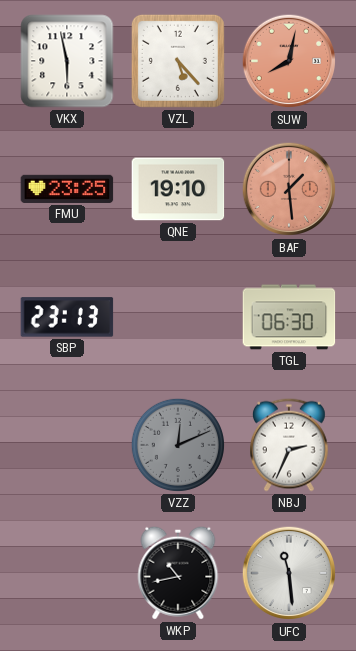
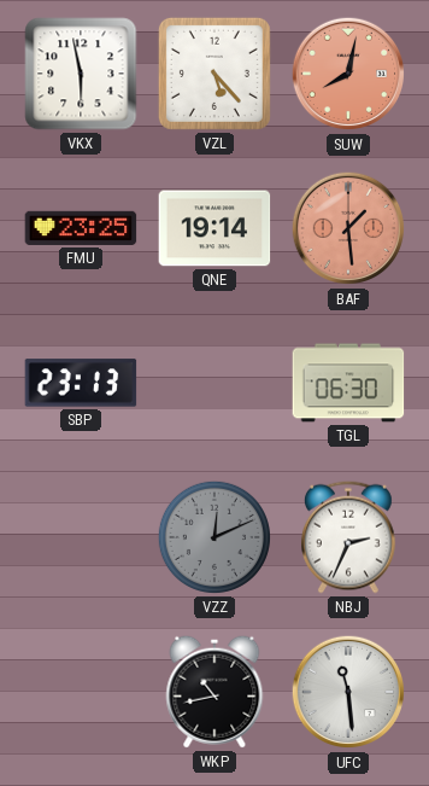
QNE: 19:10 -> 19:14 (214, 228)
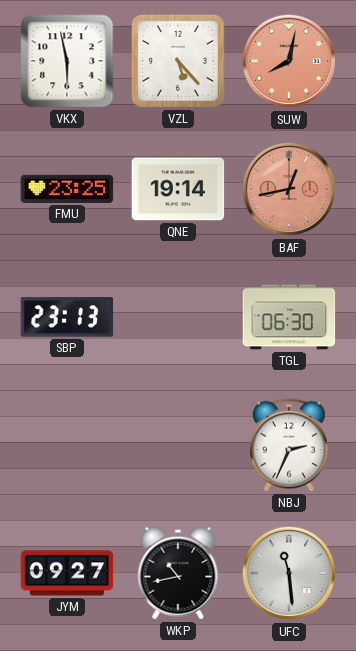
BAF: 1:29 -> 12:43 (289, 189)
VZZ: 12:11 -> none (214, 537)
JYM: none -> 09:27 (67, 573)
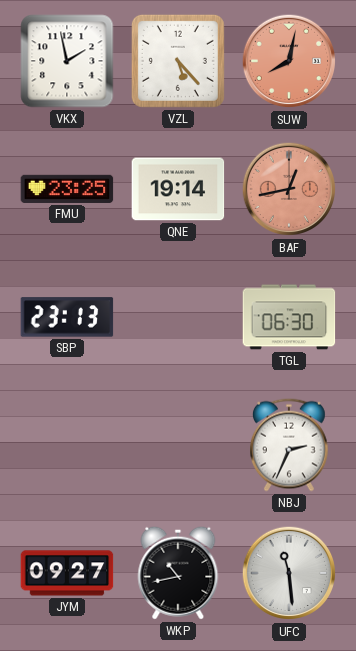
VKX: 5:58 -> 1:58 (67, 61)
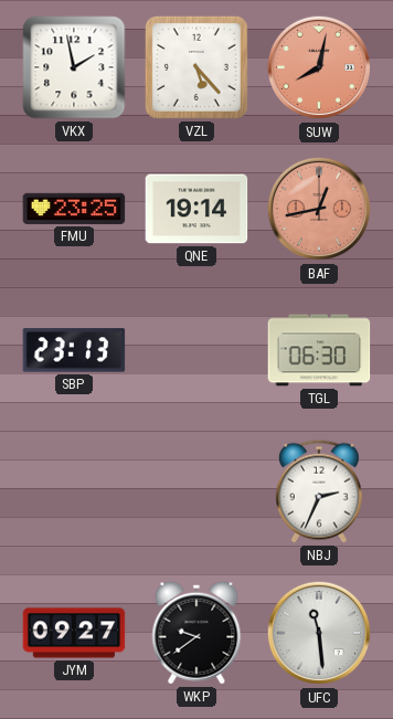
WKP: 10:43 -> 9:39 (197, 633)
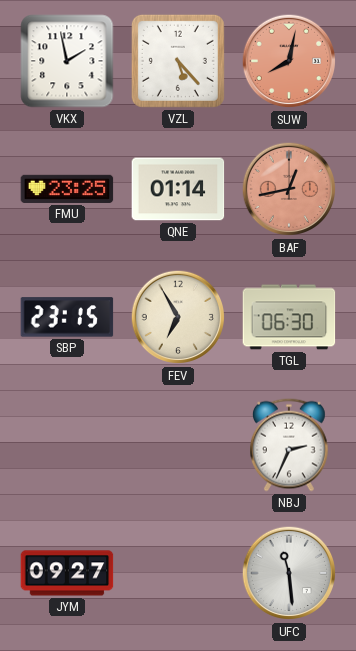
QNE: 19:14 -> 01:14 (178, 189)
SBP: 23:13 -> 23:15 (67, 317)
FEV: none -> 6:55 (178, 317)
WKP: 9:39 -> none (197, 633)
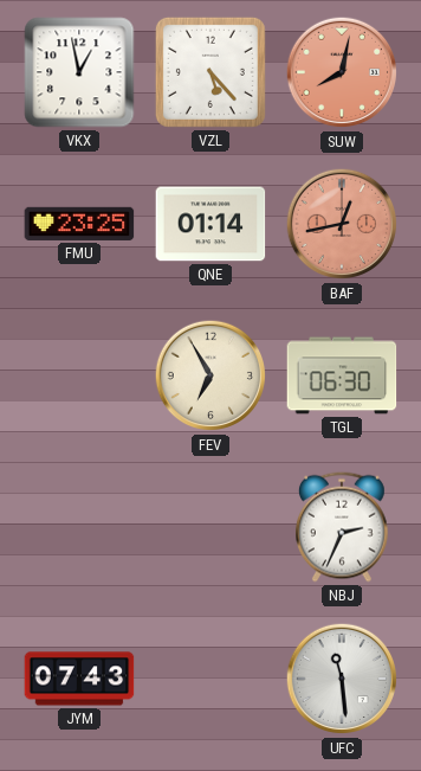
VKX: 1:58 -> 12:58 (79, 72)
SBP: 23:15 -> none (67, 317)
JYM: 09:27 -> 07:43 (79, 679)
